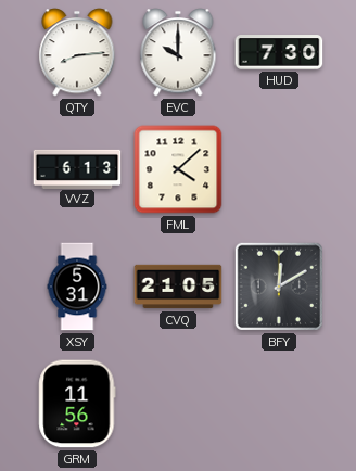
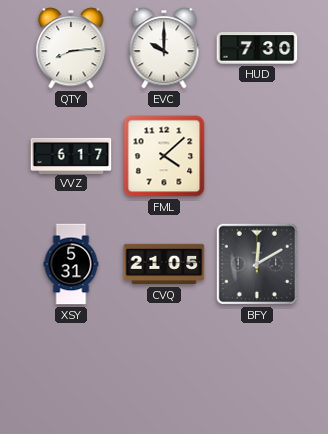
VVZ: 6:13 -> 6:17 (71, 155)
GRM: 11:56 -> none (77, 404)
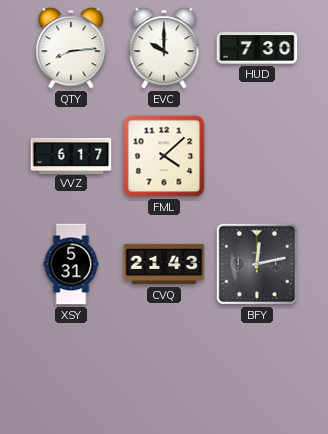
CVQ: 21:05 -> 21:43 (164, 264)
BFY: 12:10 -> 12:13 (257, 264)
